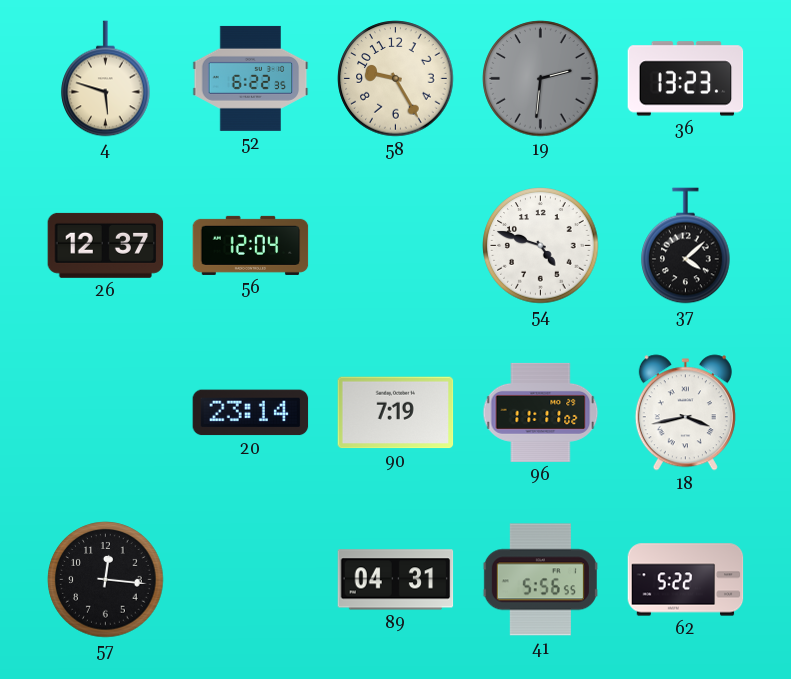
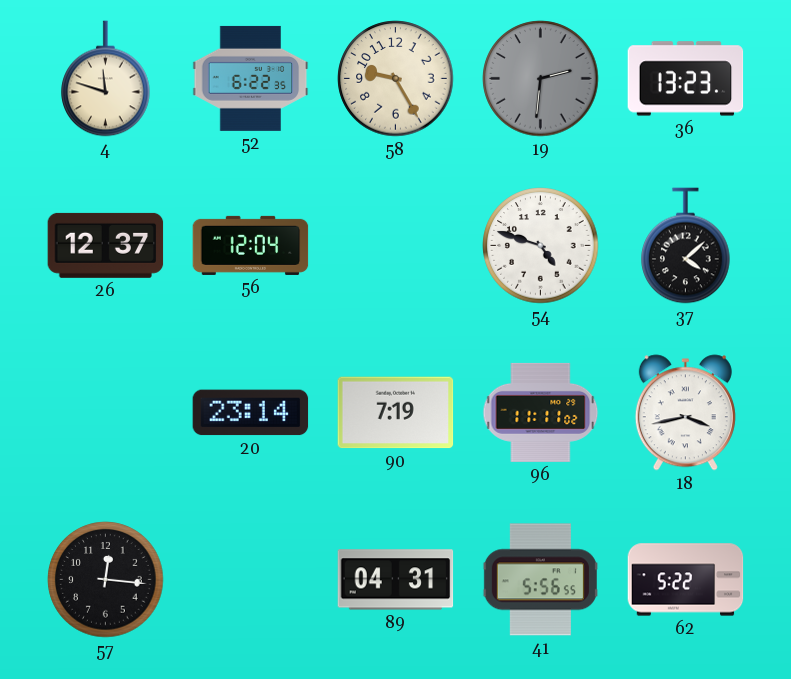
4: 5:48 -> 11:48 (106, 79)
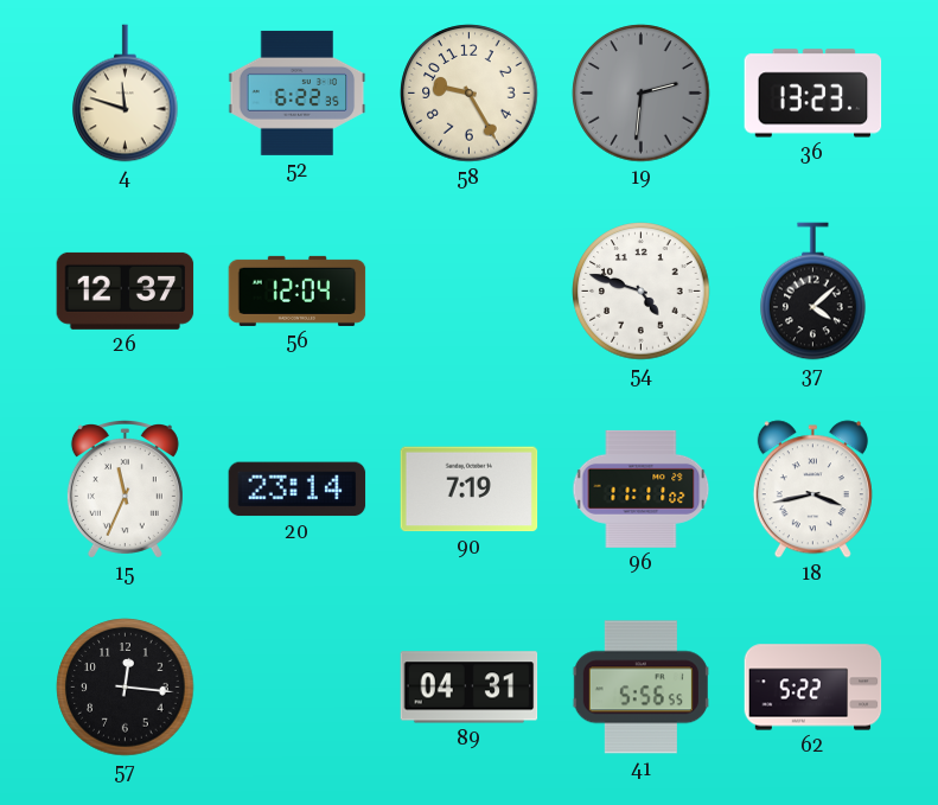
15: none -> 11:34 (125, 490)
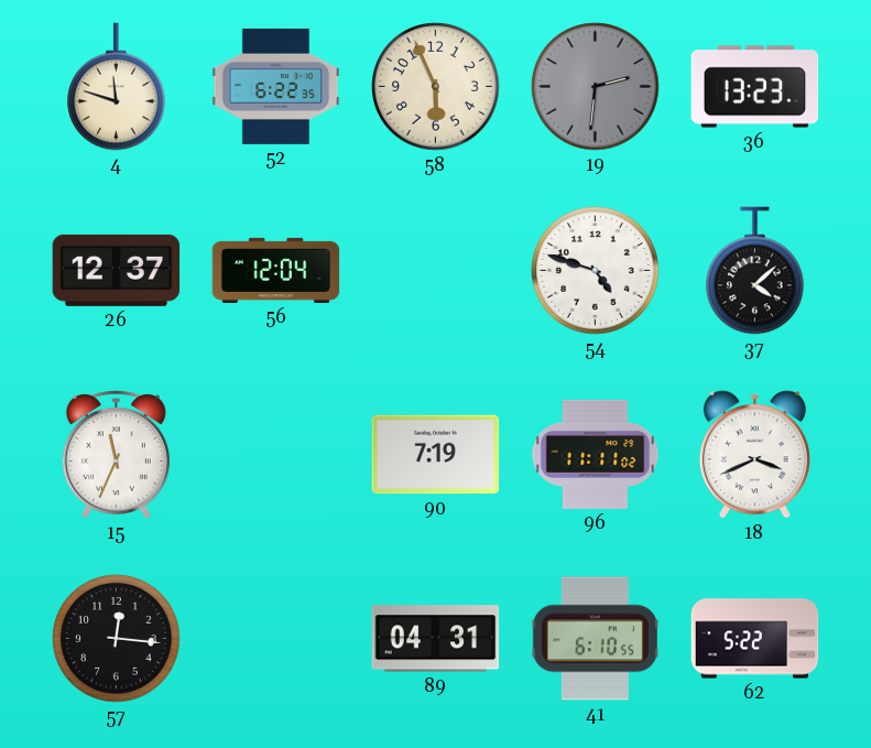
58: 9:25 -> 5:56 (436, 87)
20: 23:14 -> none (298, 490)
18: 3:43 -> 3:41 (754, 455)
41: 5:56 -> 6:10 (595, 639)
